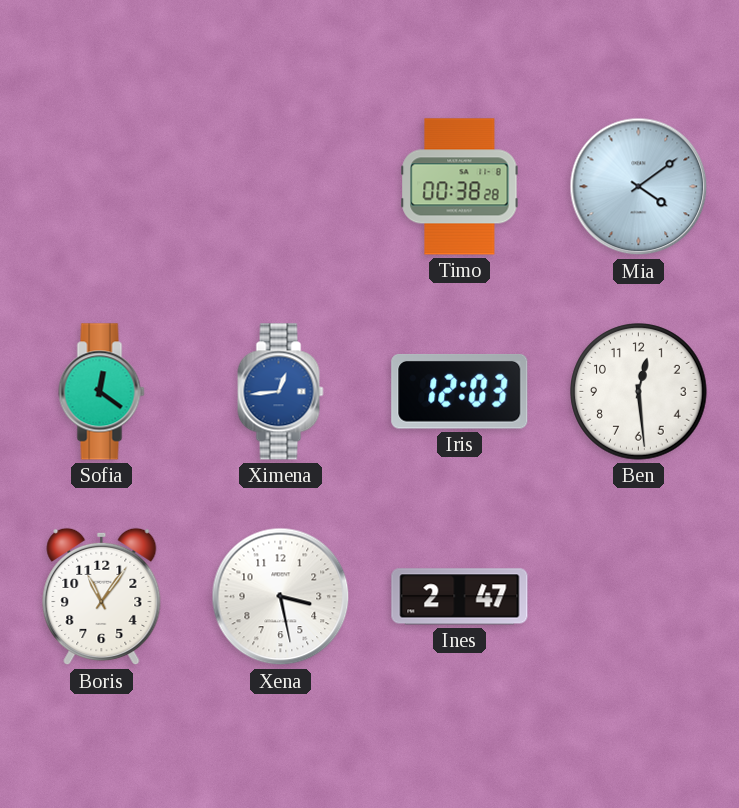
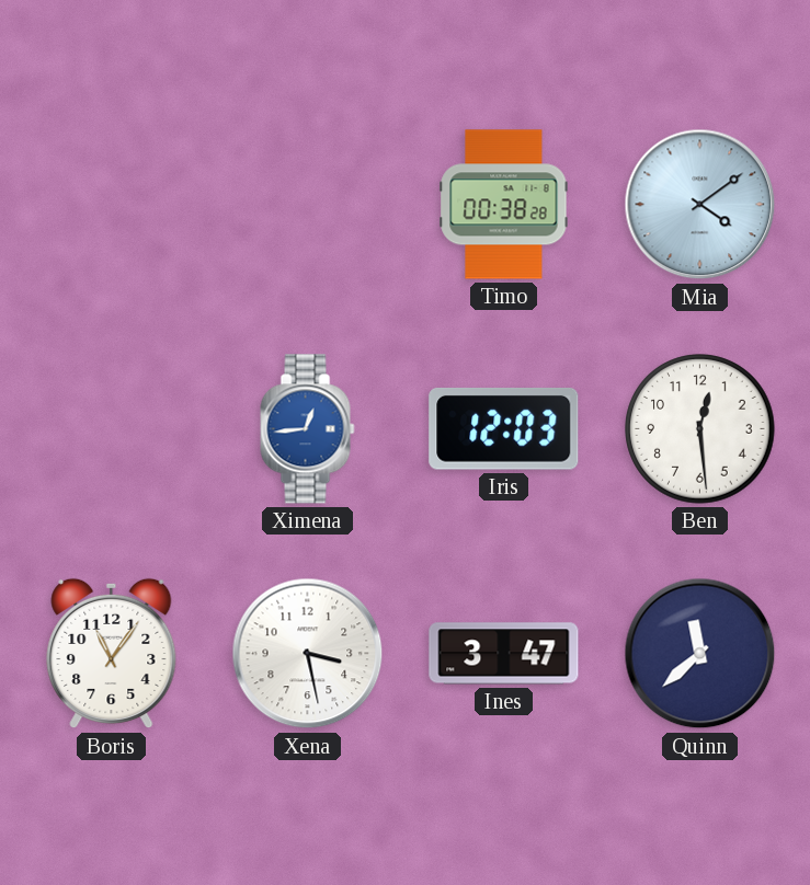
Sofia: 12:21 -> none (102, 392)
Ines: 2:47 -> 3:47 (504, 654)
Quinn: none -> 11:38 (700, 654)
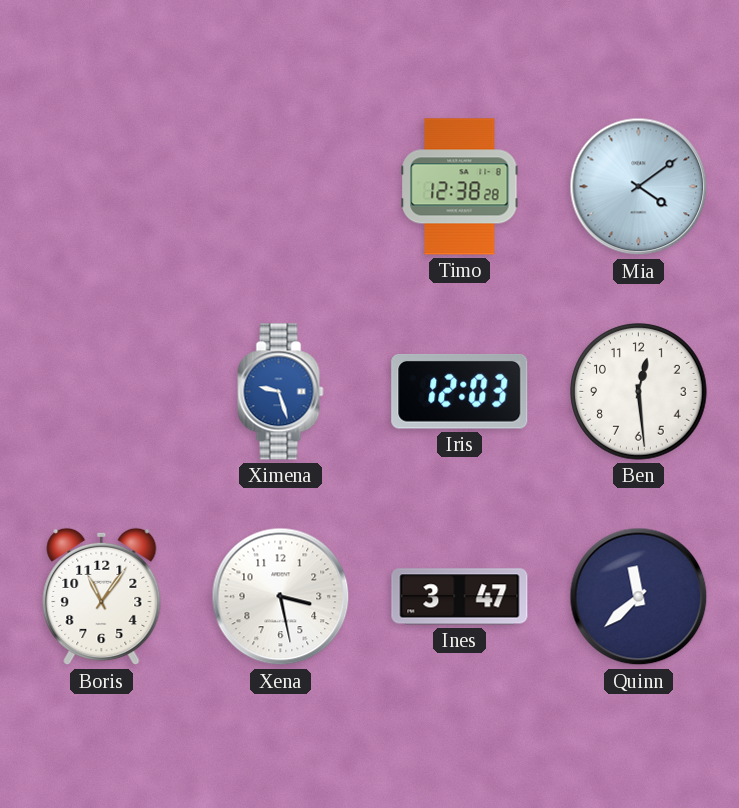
Timo: 00:38 -> 12:38 (460, 187)
Ximena: 12:44 -> 9:27 (281, 392)
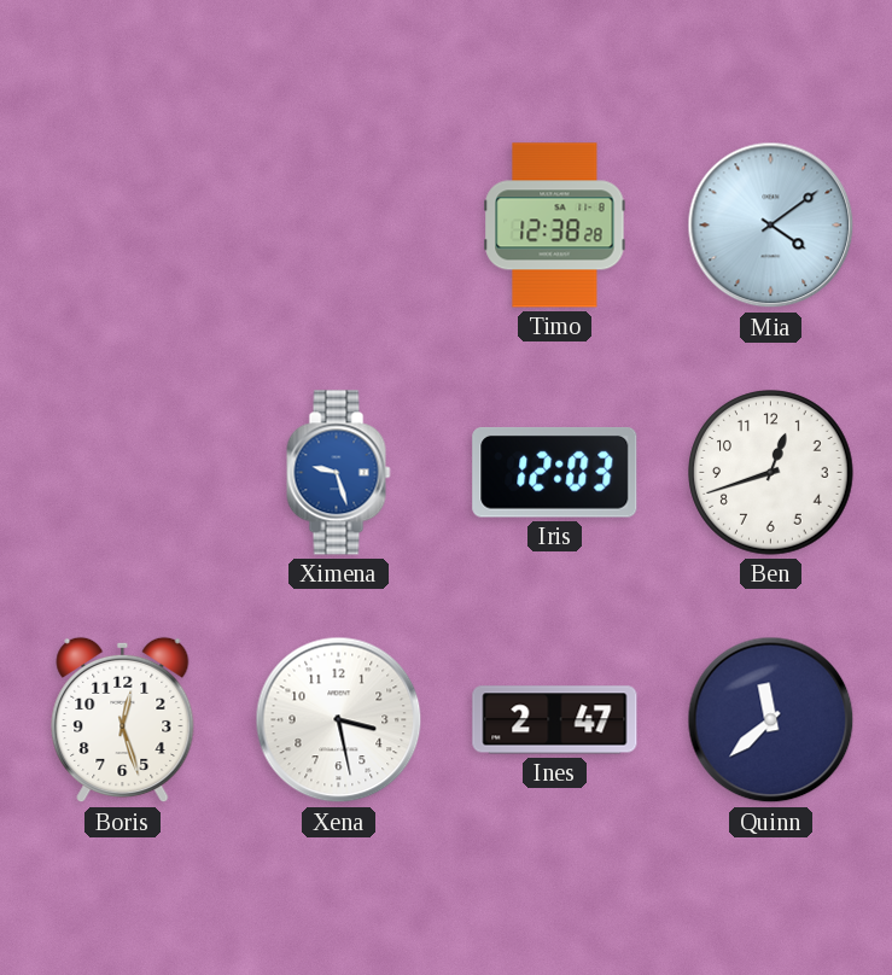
Ben: 12:29 -> 12:42 (771, 473)
Boris: 11:06 -> 12:27 (123, 720)
Ines: 3:47 -> 2:47 (555, 720)
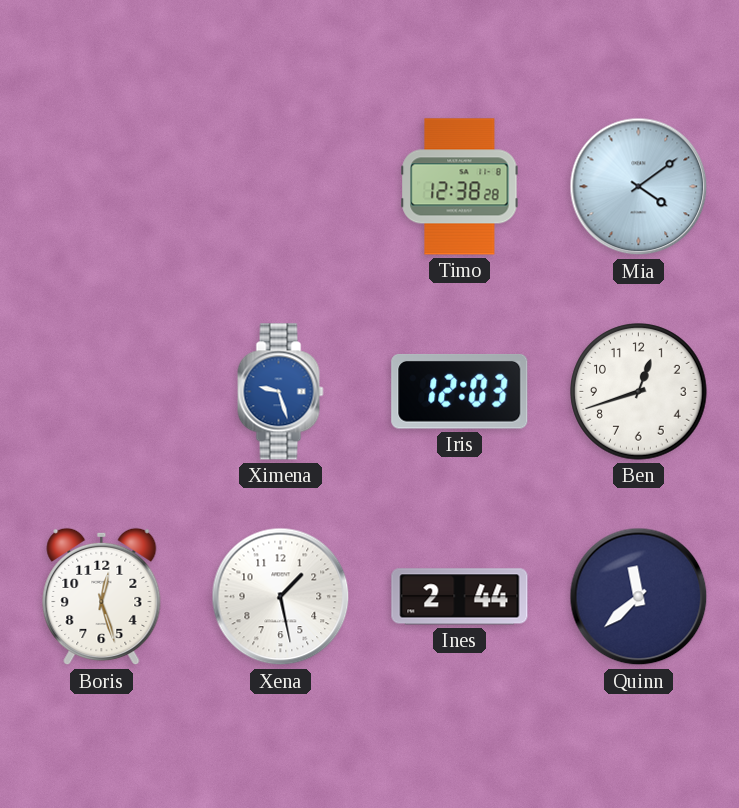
Xena: 3:28 -> 1:28 (281, 597)
Ines: 2:47 -> 2:44 (460, 597)
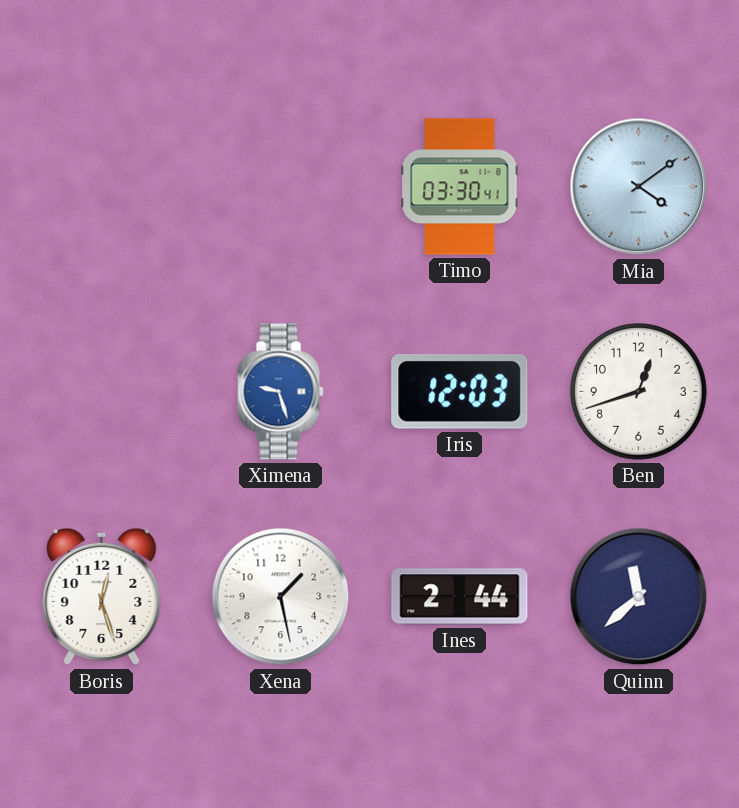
Timo: 12:38 -> 03:30 (460, 187)
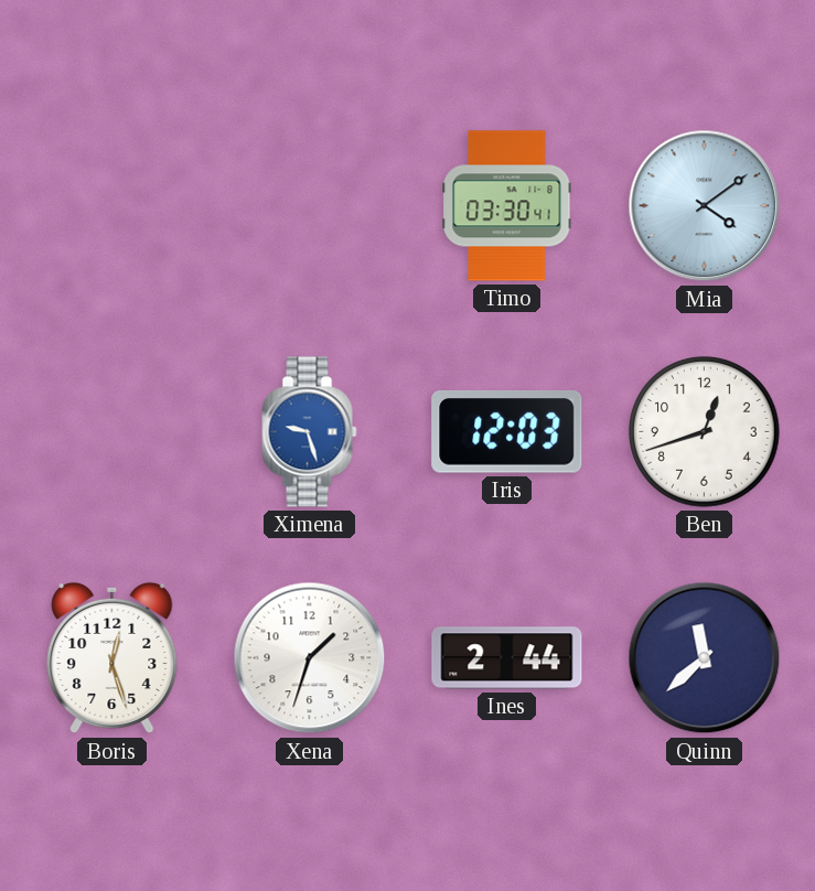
Xena: 1:28 -> 1:33 (310, 658)
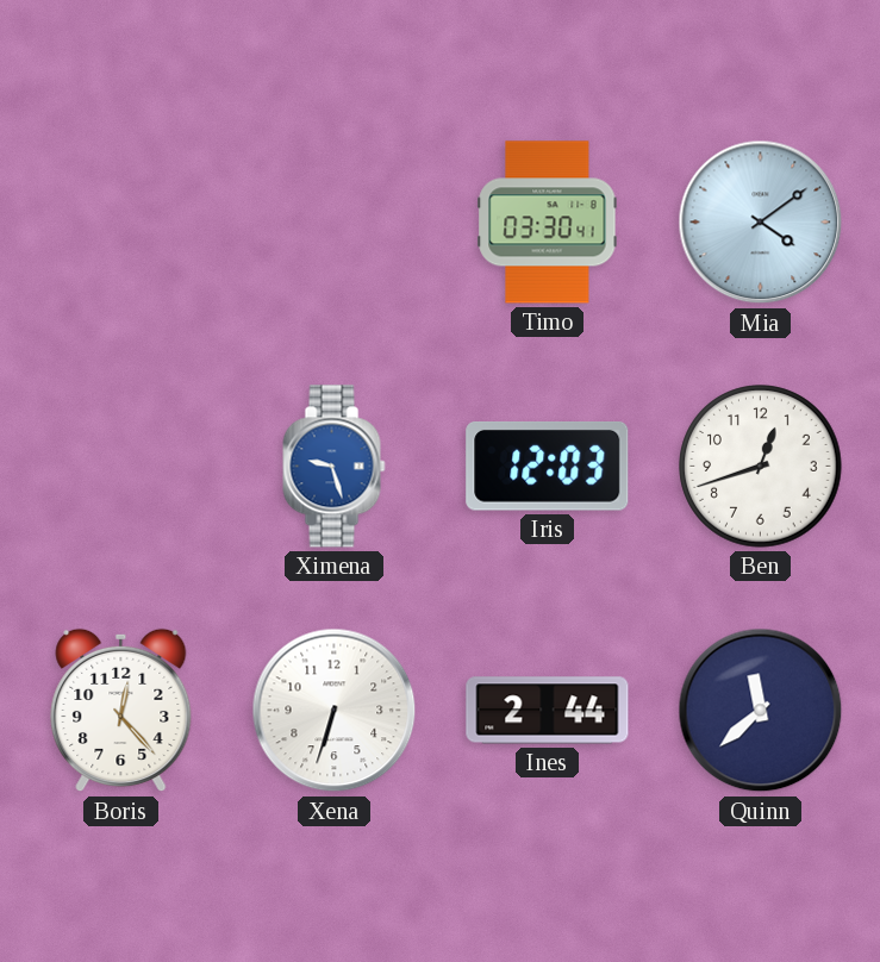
Boris: 12:27 -> 12:23 (121, 711)
Xena: 1:33 -> 6:33 (335, 711)
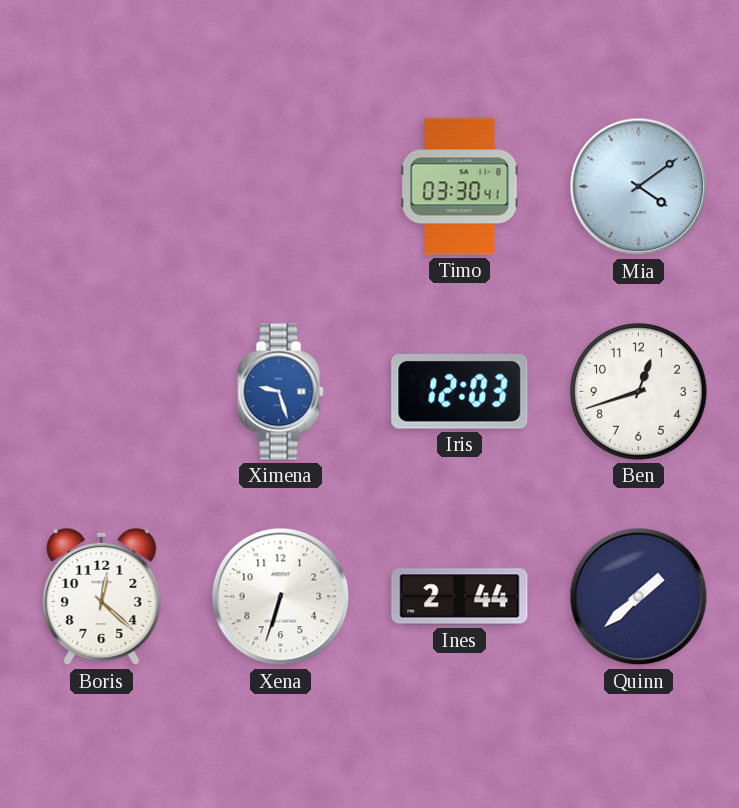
Boris: 12:23 -> 12:22 (102, 597)
Quinn: 11:38 -> 1:38 (639, 597)
